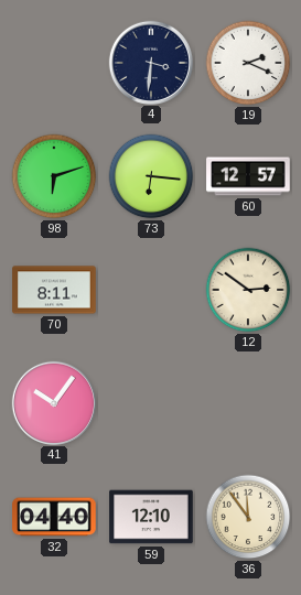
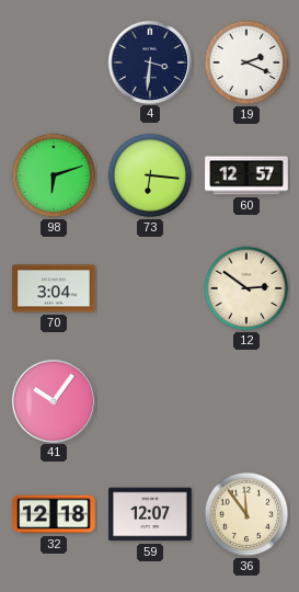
70: 8:11 -> 3:04 (54, 288)
32: 04:40 -> 12:18 (54, 514)
59: 12:10 -> 12:07 (150, 514)
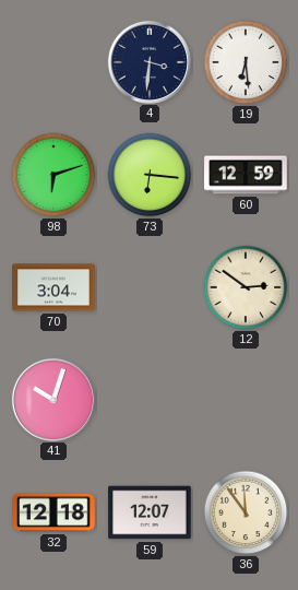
19: 2:19 -> 6:29 (246, 62)
60: 12:57 -> 12:59 (246, 175)
41: 10:06 -> 10:03 (52, 399)
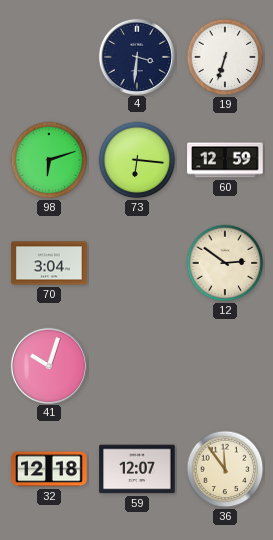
19: 6:29 -> 6:33 (225, 57)
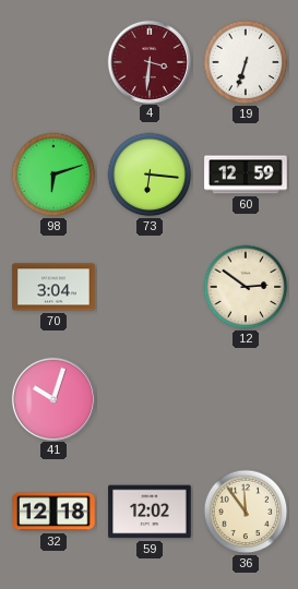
4 dial: navy -> burgundy (148, 61)
59: 12:07 -> 12:02 (150, 512)
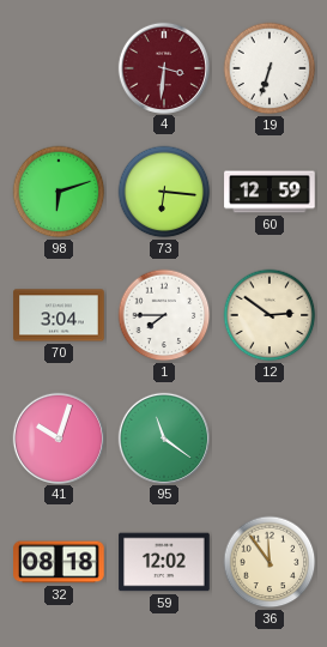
1: none -> 7:45 (164, 315)
95: none -> 11:21 (163, 437)
32: 12:18 -> 08:18 (59, 562)
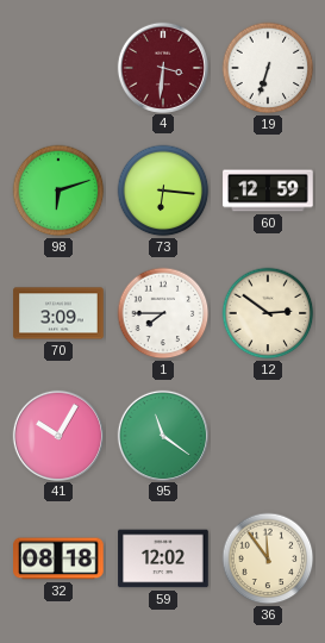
70: 3:04 -> 3:09 (58, 313)
41: 10:03 -> 10:05 (57, 435)
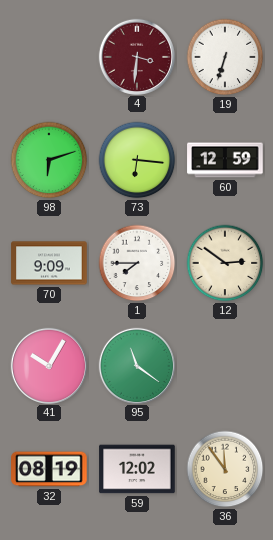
70: 3:09 -> 9:09 (49, 263)
32: 08:18 -> 08:19 (49, 469)
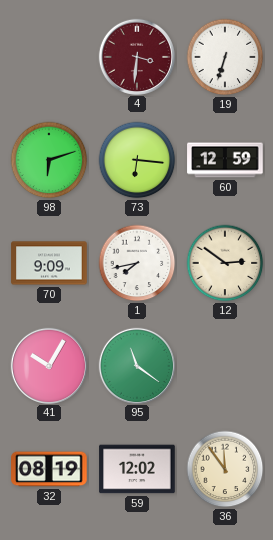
1: 7:45 -> 7:43 (137, 263)
